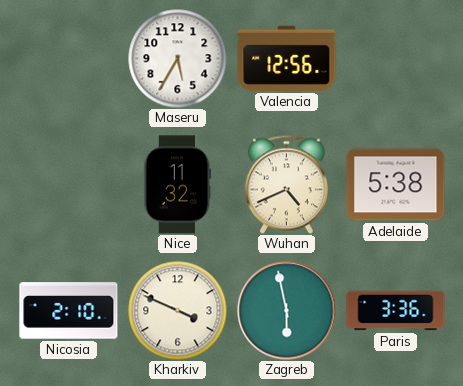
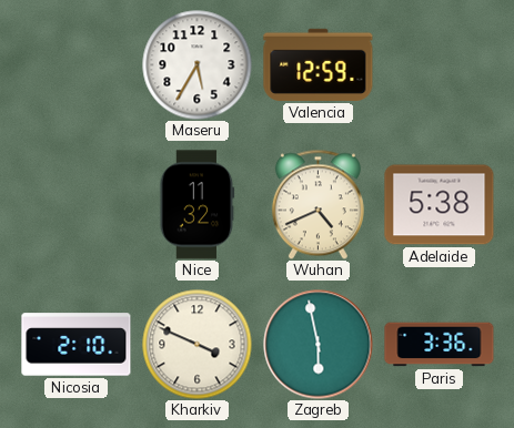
Valencia: 12:56 -> 12:59 (319, 64)
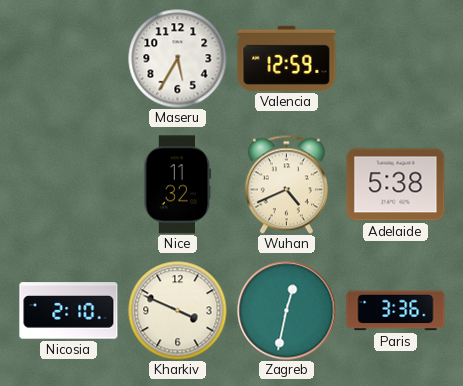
Zagreb: 5:58 -> 12:32 (287, 311)
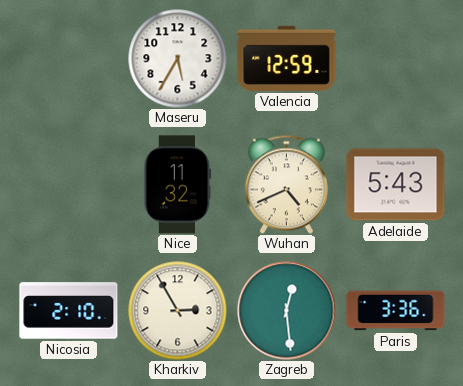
Adelaide: 5:38 -> 5:43 (396, 185)
Kharkiv: 3:49 -> 2:55 (178, 311)
Zagreb: 12:32 -> 12:29 (287, 311)
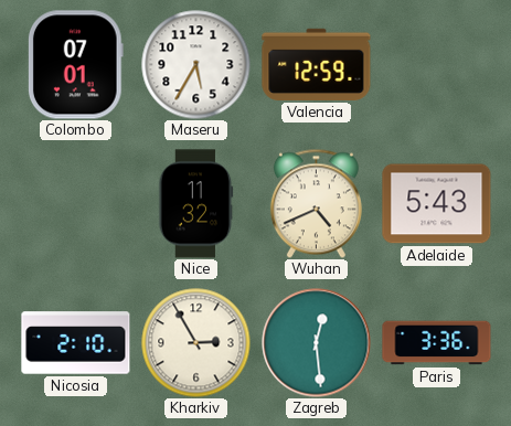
Colombo: none -> 07:01 (75, 65)
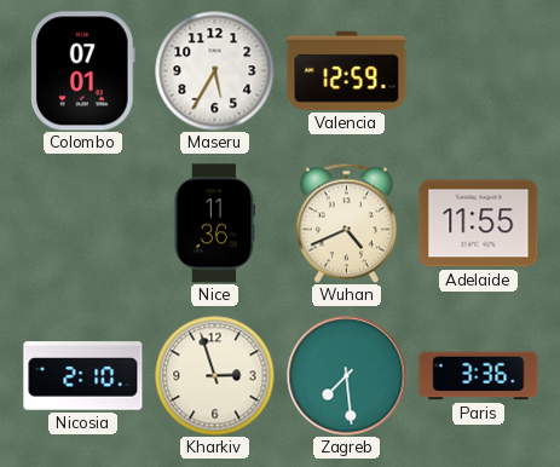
Nice: 11:32 -> 11:36 (215, 224)
Adelaide: 5:43 -> 11:55 (479, 224)
Kharkiv: 2:55 -> 2:57 (215, 376)
Zagreb: 12:29 -> 7:29 (347, 376)
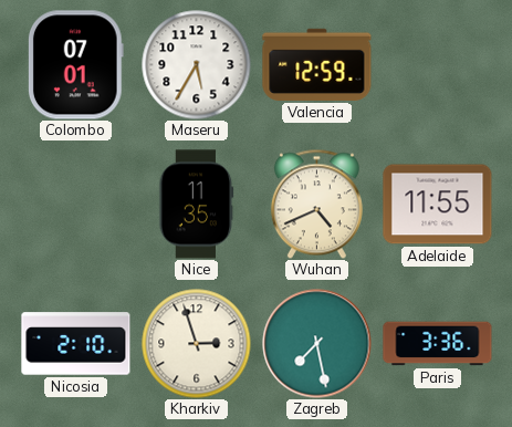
Nice: 11:36 -> 11:35 (197, 205)
Zagreb: 7:29 -> 7:28 (317, 344)
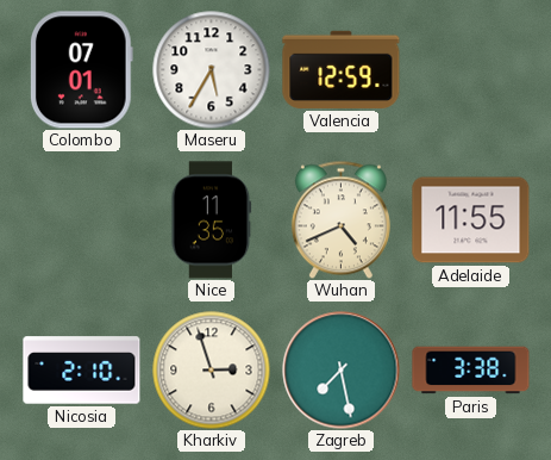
Paris: 3:36 -> 3:38 (471, 371)
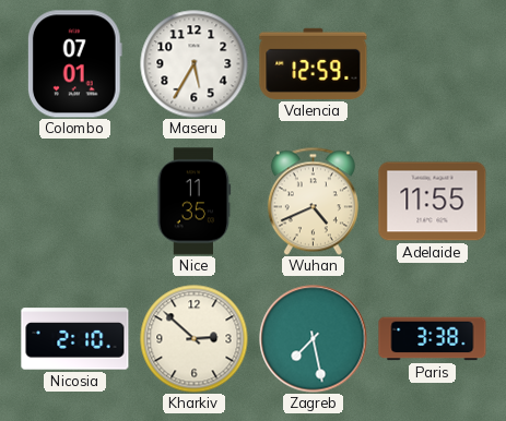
Kharkiv: 2:57 -> 2:52 (195, 339)
